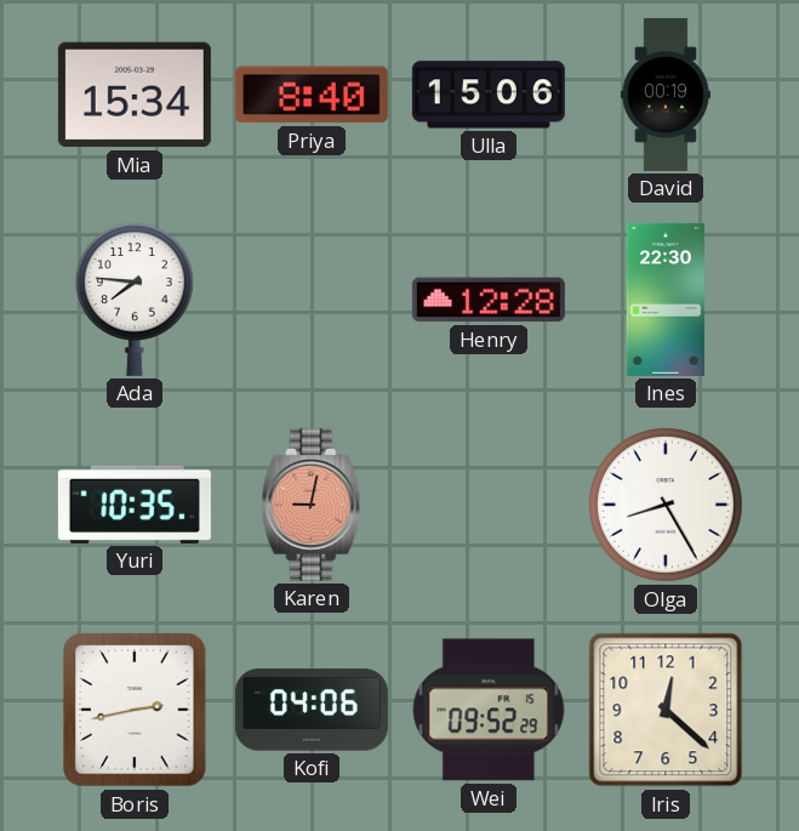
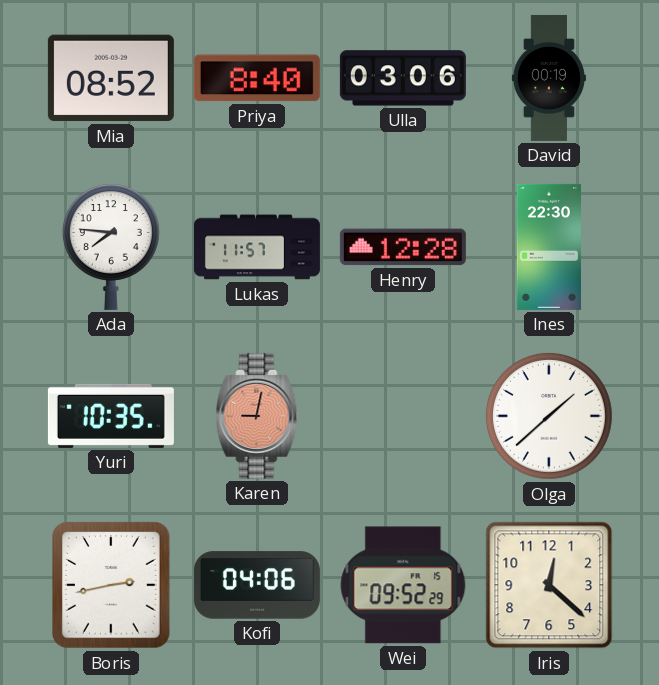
Mia: 15:34 -> 08:52 (111, 78)
Ulla: 15:06 -> 03:06 (403, 78)
Lukas: none -> 11:57 (257, 247)
Olga: 8:25 -> 1:38 (549, 416)
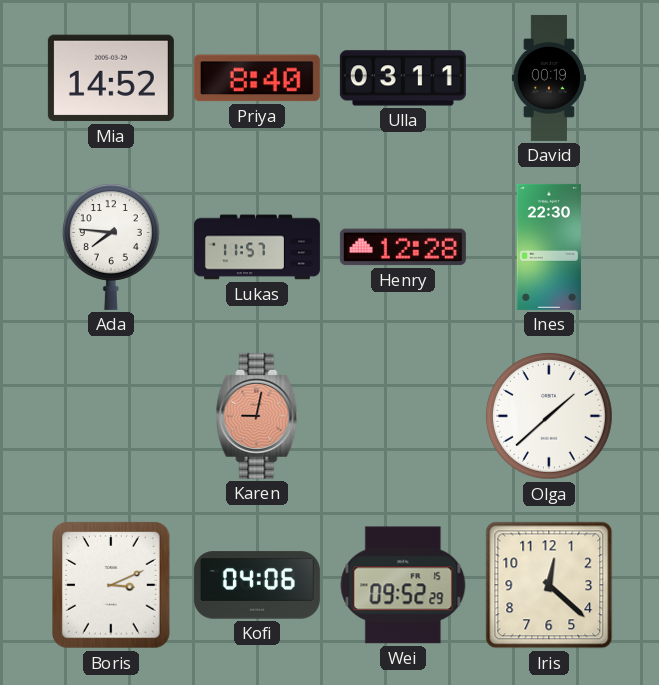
Mia: 08:52 -> 14:52 (111, 78)
Ulla: 03:06 -> 03:11 (403, 78)
Yuri: 10:35 -> none (111, 416)
Boris: 2:43 -> 3:11 (111, 585)
